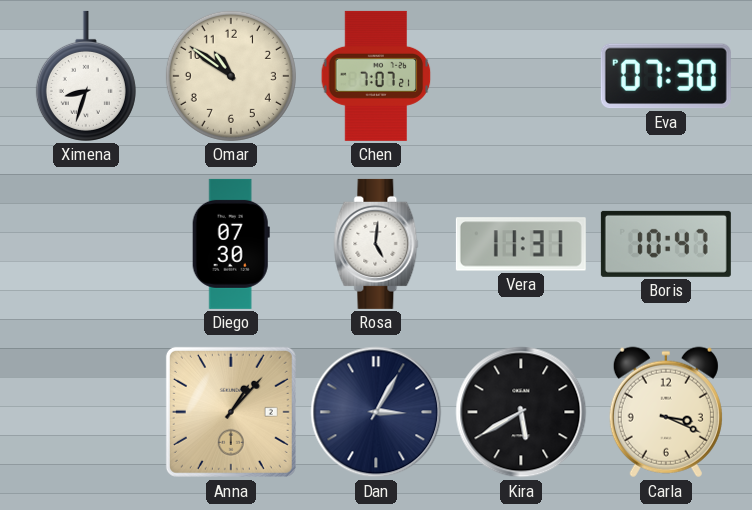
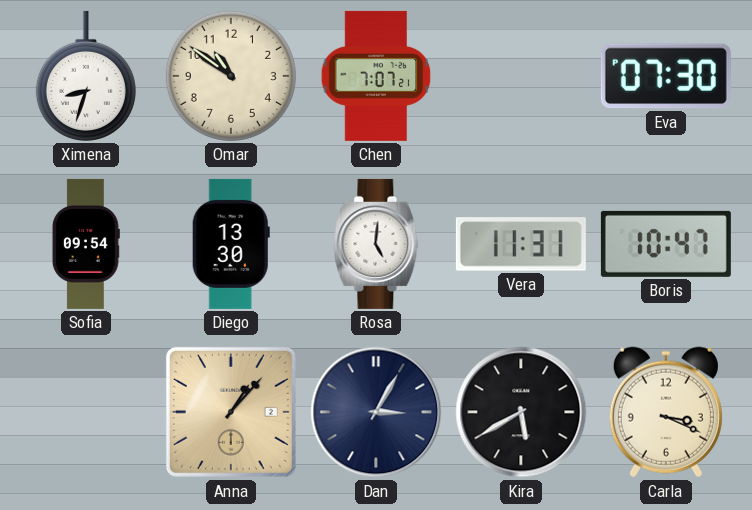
Sofia: none -> 09:54 (86, 244)
Diego: 07:30 -> 13:30 (231, 244)
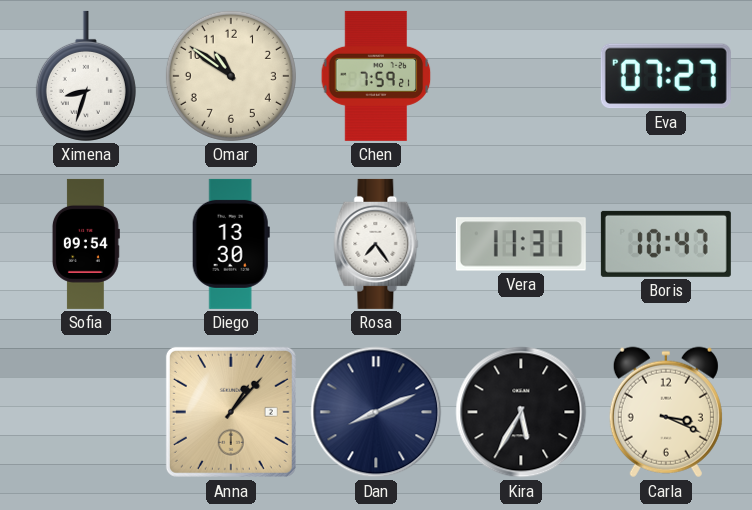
Chen: 7:07 -> 7:59 (376, 76)
Eva: 07:30 -> 07:27 (666, 76)
Rosa: 5:01 -> 7:24 (376, 244)
Dan: 3:05 -> 8:11 (376, 412)
Kira: 5:40 -> 5:35 (521, 412)
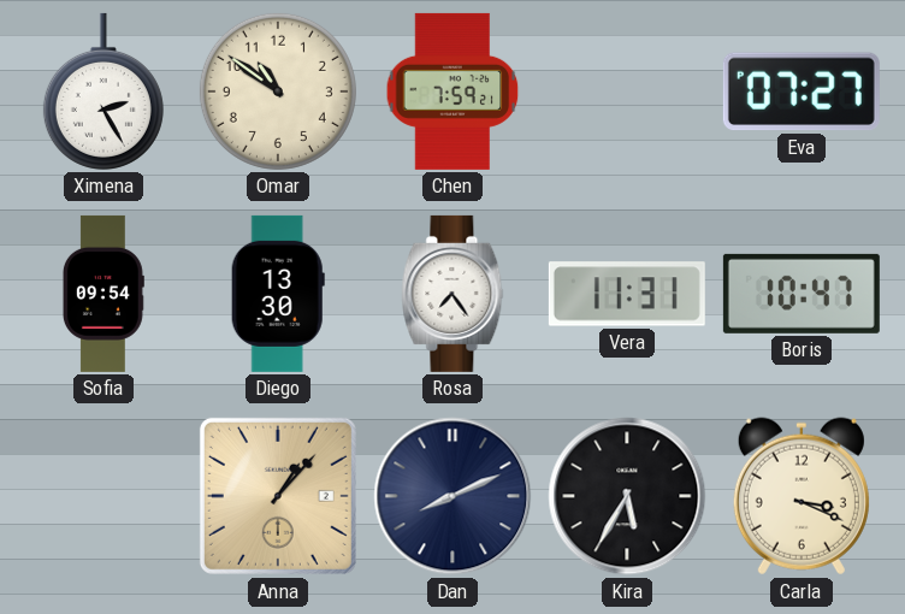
Ximena: 8:33 -> 2:25 (103, 91)
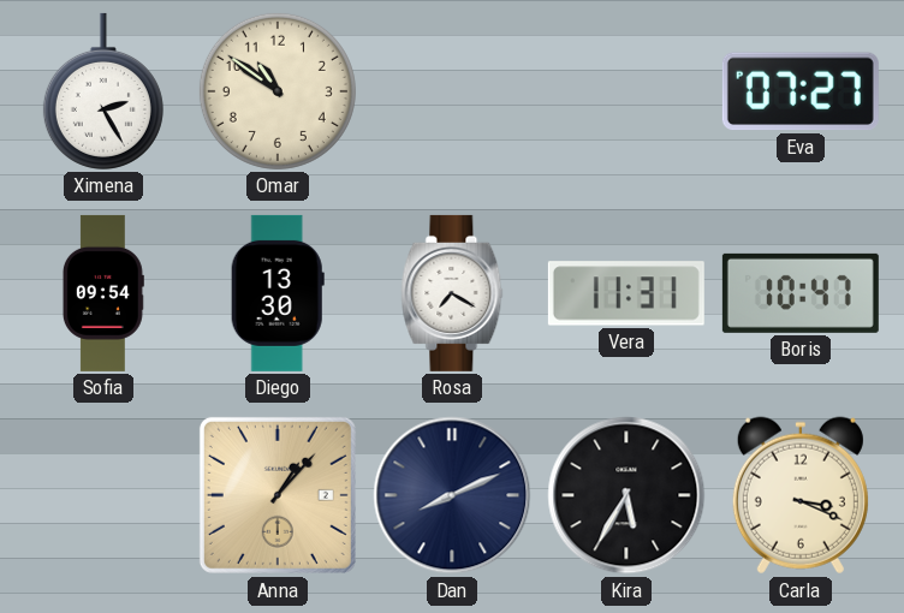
Chen: 7:59 -> none (452, 91)
Rosa: 7:24 -> 7:20 (452, 293)
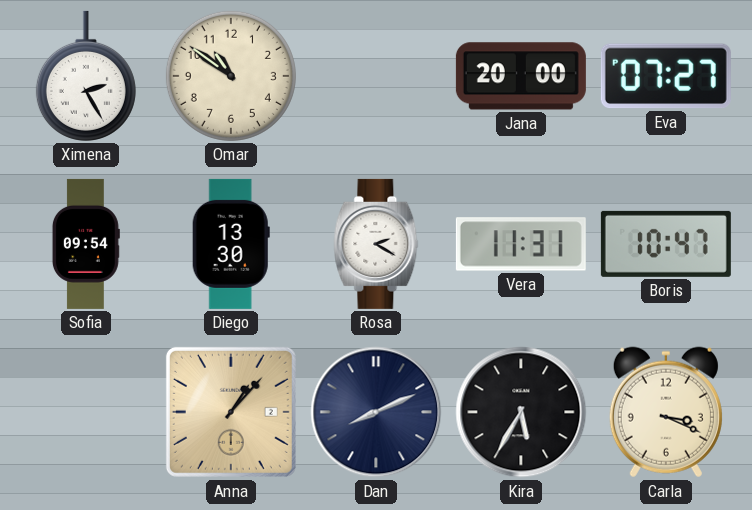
Jana: none -> 20:00 (521, 76)
Rosa: 7:20 -> 2:20 (376, 244)
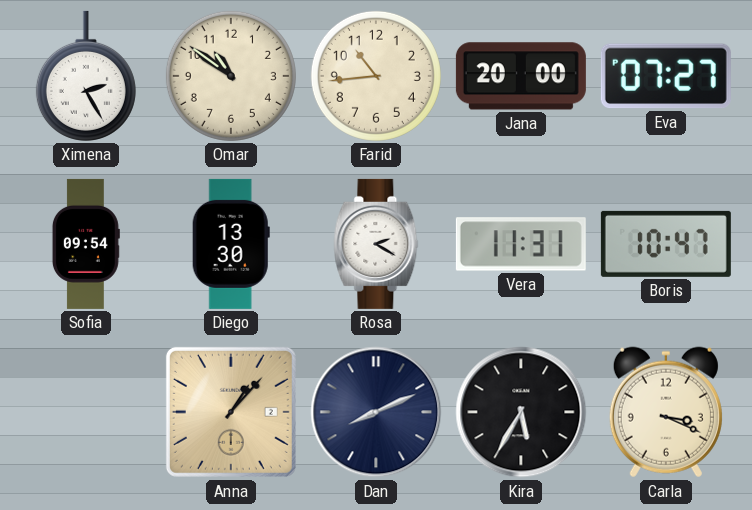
Farid: none -> 10:44 (376, 76)
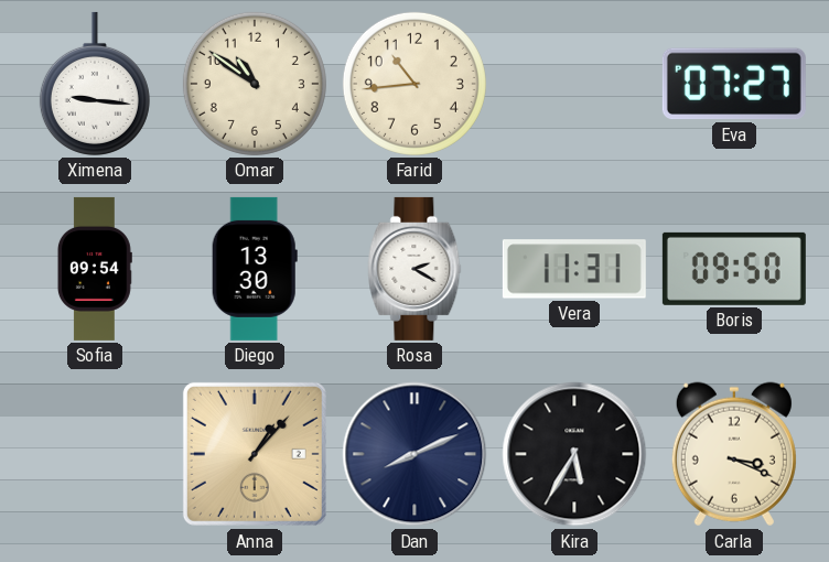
Ximena: 2:25 -> 9:16 (95, 84)
Jana: 20:00 -> none (521, 76)
Boris: 10:47 -> 09:50 (734, 269)
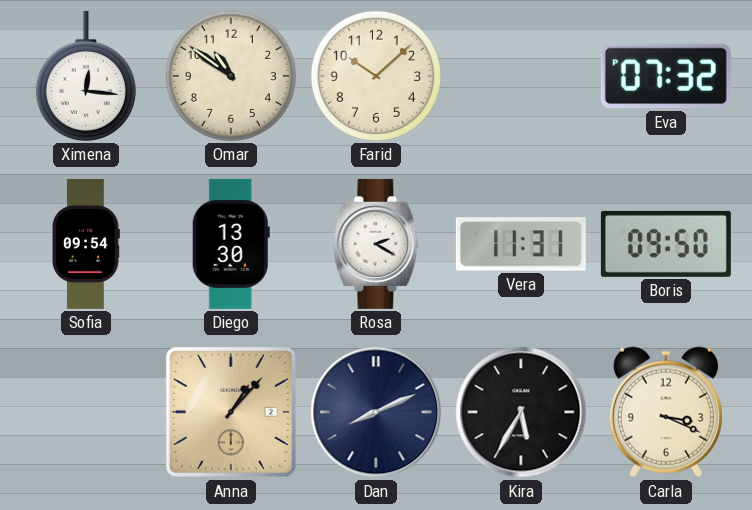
Ximena: 9:16 -> 12:16 (86, 76)
Farid: 10:44 -> 10:08 (376, 76)
Eva: 07:27 -> 07:32 (666, 76)
